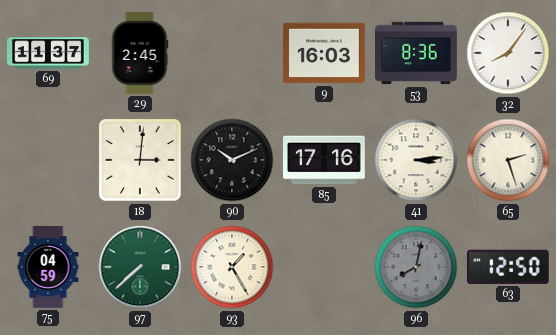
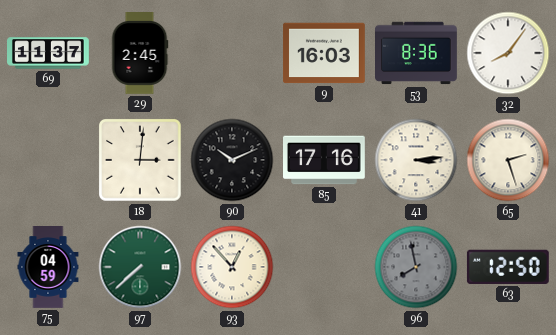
93: 1:25 -> 12:53 (232, 267)
96: 8:02 -> 7:58 (416, 267)
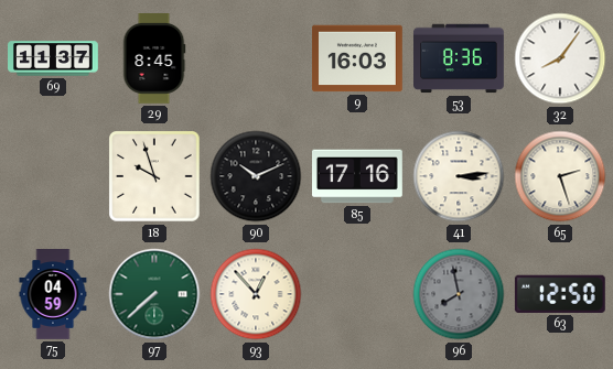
29: 2:45 -> 8:45 (154, 59)
18: 3:01 -> 9:57 (155, 177)
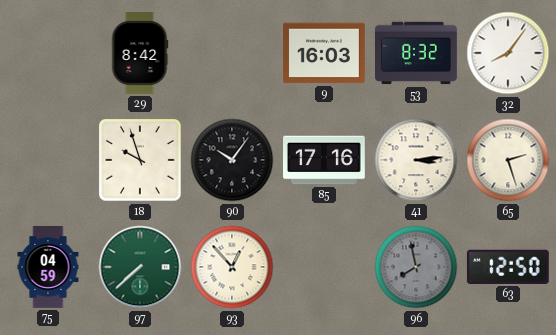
69: 11:37 -> none (53, 58)
29: 8:45 -> 8:42 (140, 54)
53: 8:36 -> 8:32 (417, 53)
90: 10:11 -> 10:06 (232, 160)
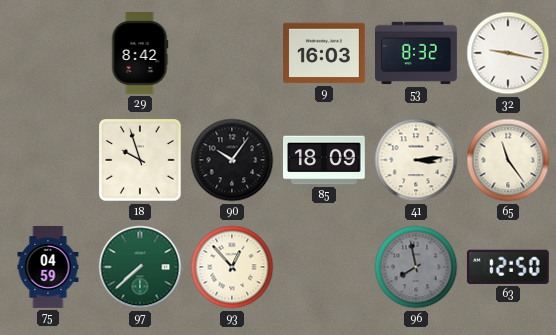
32: 8:06 -> 9:17 (508, 53)
85: 17:16 -> 18:09 (325, 160)
65: 2:27 -> 11:24 (508, 160)
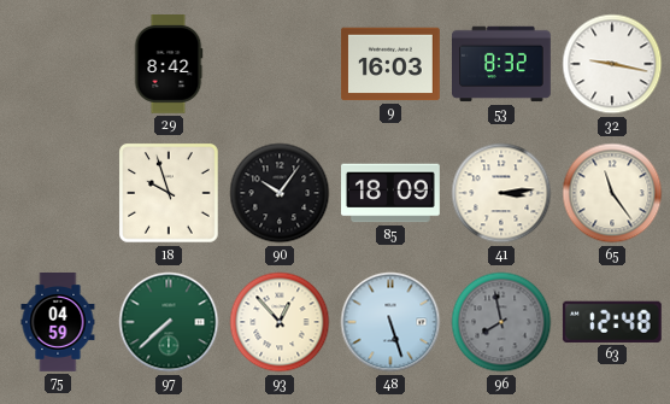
48: none -> 5:27 (390, 322)
63: 12:50 -> 12:48 (612, 322)
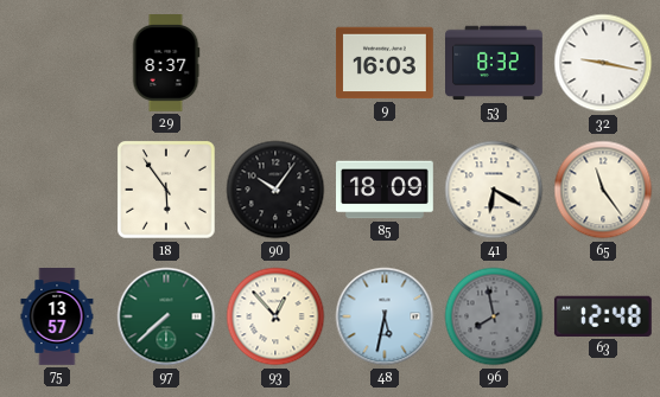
29: 8:42 -> 8:37 (166, 64)
18: 9:57 -> 5:54 (167, 191)
41: 3:14 -> 6:20 (494, 190)
75: 04:59 -> 13:57 (57, 316)
48: 5:27 -> 5:32 (385, 316)
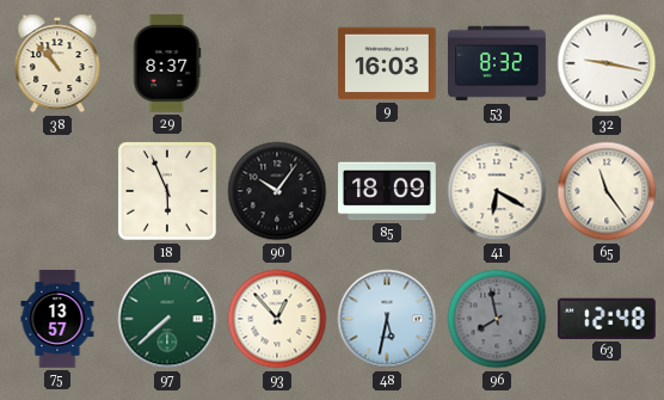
38: none -> 10:53 (57, 63)
18: 5:54 -> 5:56 (168, 192)
